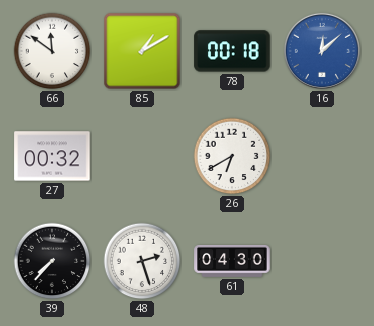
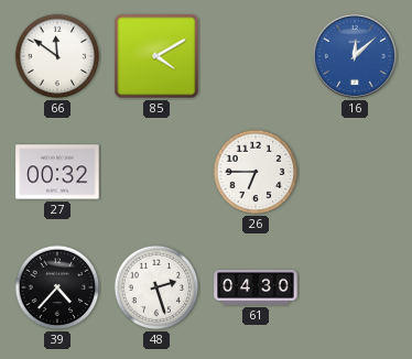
85: 1:10 -> 4:10 (156, 56)
78: 00:18 -> none (232, 51)
26: 6:40 -> 6:45 (256, 172)
39: 7:37 -> 4:37 (57, 287)
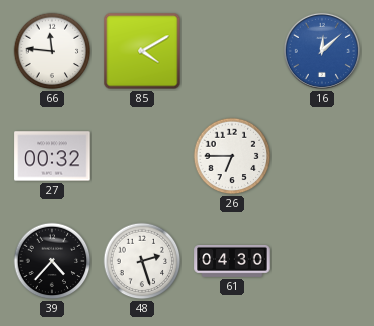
66: 11:51 -> 11:46 (52, 51)
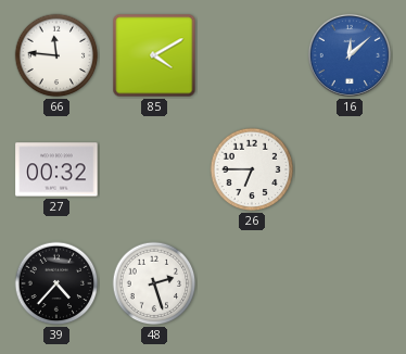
61: 04:30 -> none (232, 262)
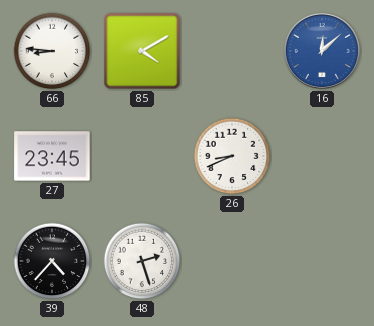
66: 11:46 -> 8:46 (52, 51)
27: 00:32 -> 23:45 (52, 156)
26: 6:45 -> 8:41 (232, 156)
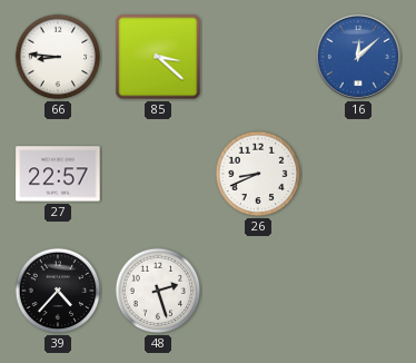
85: 4:10 -> 3:22 (158, 57)
27: 23:45 -> 22:57 (58, 174)
